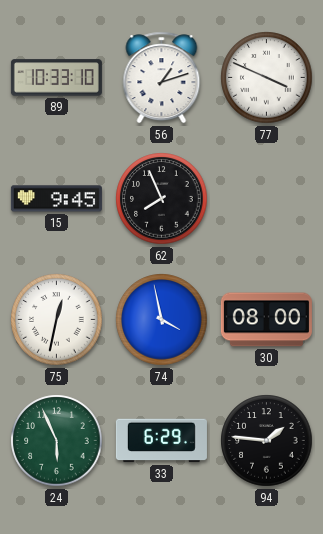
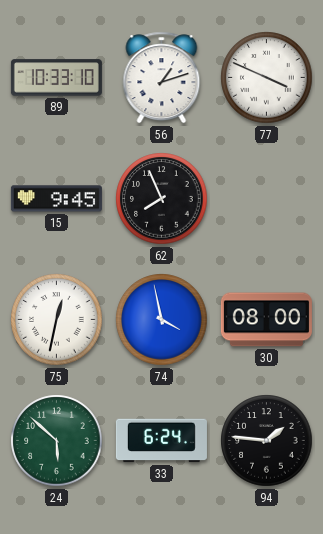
24: 5:56 -> 5:52 (57, 441)
33: 6:29 -> 6:24 (161, 441)
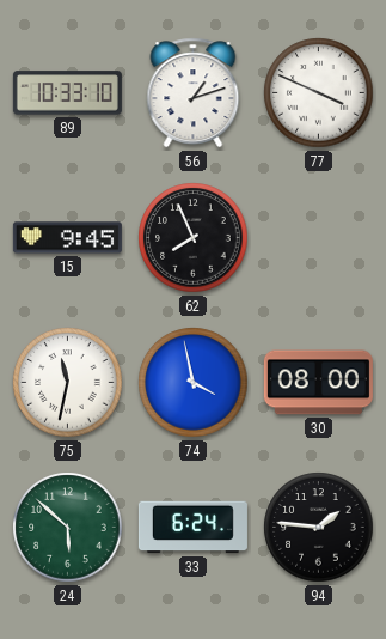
75: 12:32 -> 11:32 (68, 383)
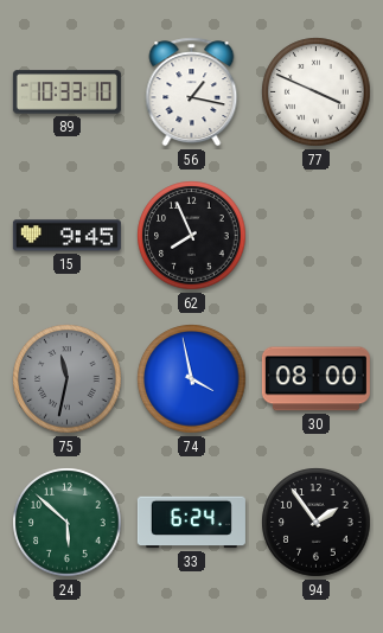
56: 1:12 -> 1:17 (192, 92)
75 dial: white -> grey (68, 379)
94: 1:46 -> 1:54 (317, 523)
